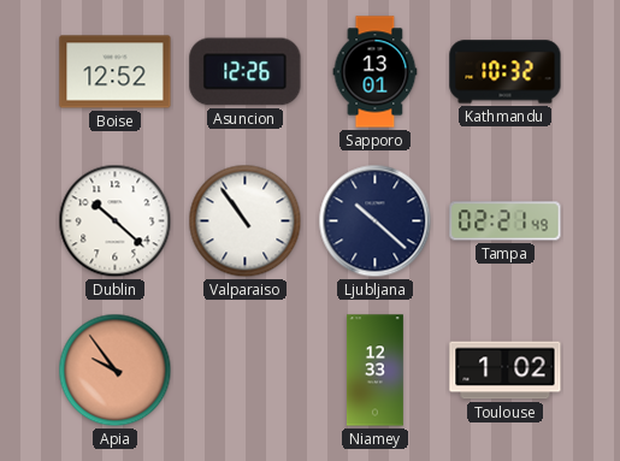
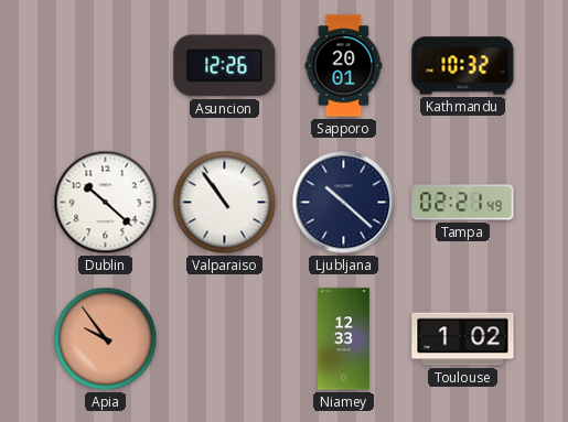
Boise: 12:52 -> none (116, 72)
Sapporo: 13:01 -> 20:01 (344, 66)
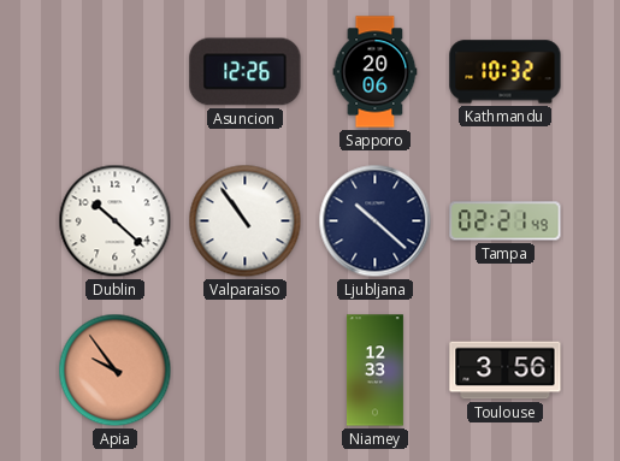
Sapporo: 20:01 -> 20:06 (376, 72)
Toulouse: 1:02 -> 3:56 (506, 371)
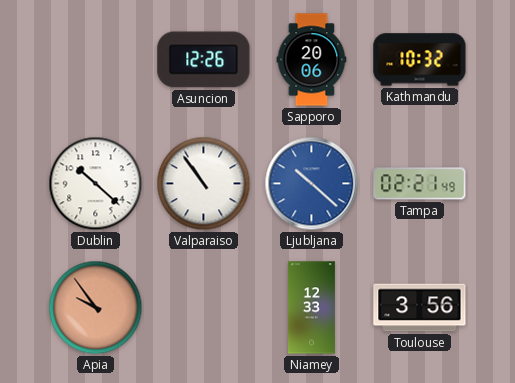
Ljubljana dial: navy -> blue (312, 184)
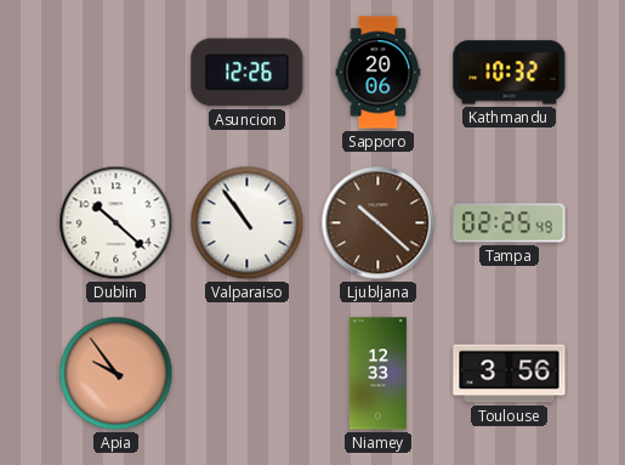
Ljubljana dial: blue -> brown (379, 223)
Tampa: 02:21 -> 02:25 (510, 223)
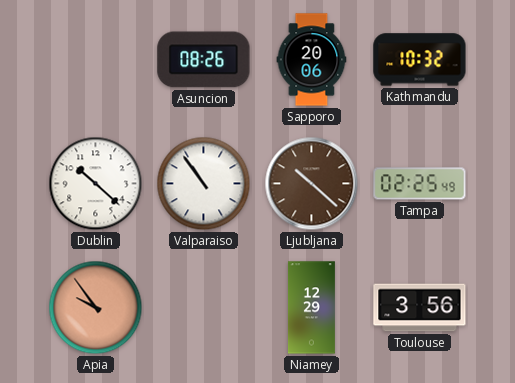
Asuncion: 12:26 -> 08:26 (204, 60)
Niamey: 12:33 -> 12:29 (311, 308)
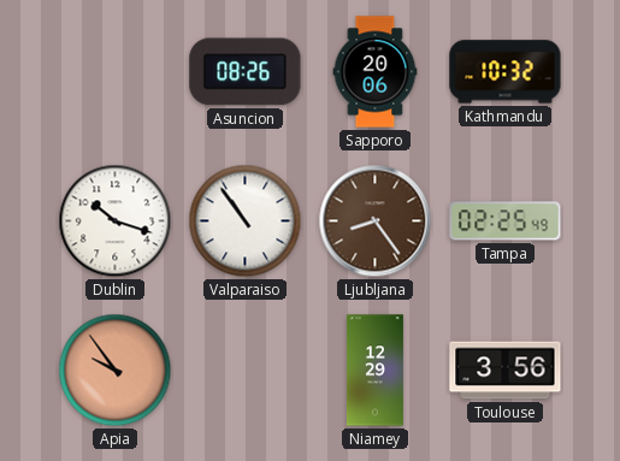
Dublin: 10:22 -> 10:18 (116, 221)
Ljubljana: 10:22 -> 8:24 (376, 221)
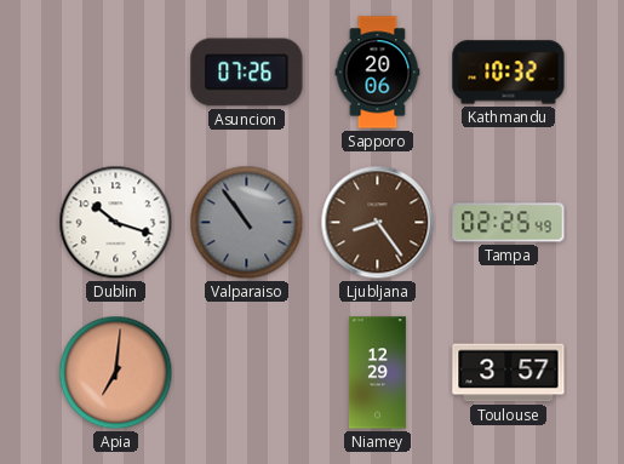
Asuncion: 08:26 -> 07:26 (247, 73)
Valparaiso dial: white -> grey (247, 223)
Apia: 9:54 -> 7:01 (116, 373)
Toulouse: 3:56 -> 3:57 (509, 373)
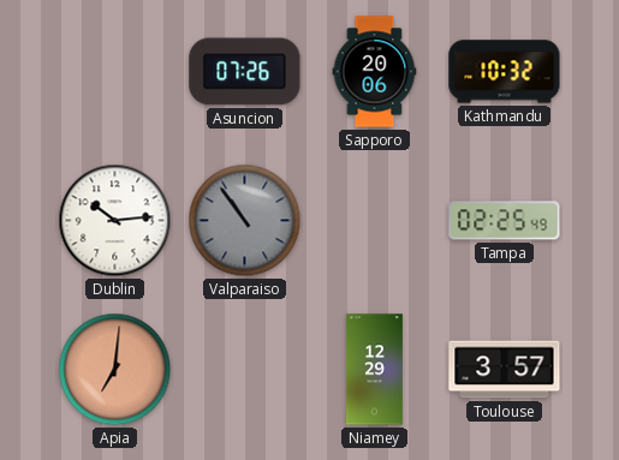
Dublin: 10:18 -> 10:14 (115, 221)
Ljubljana: 8:24 -> none (378, 223)
